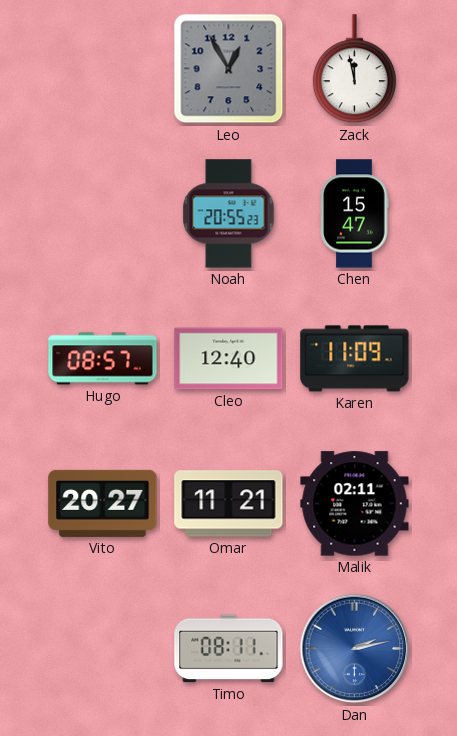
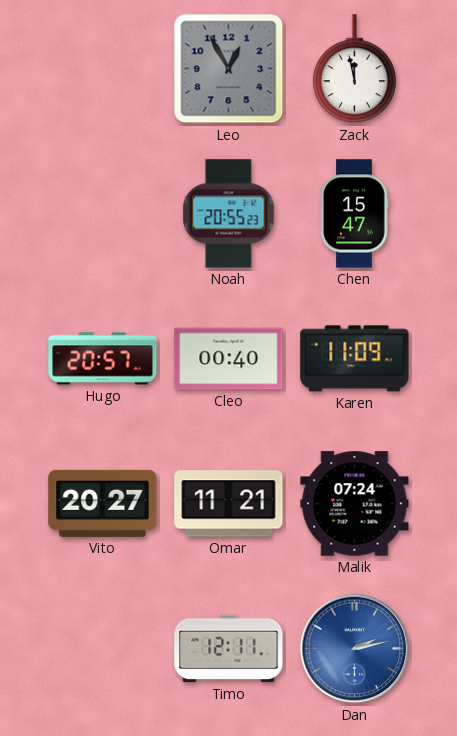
Hugo: 08:57 -> 20:57 (103, 359)
Cleo: 12:40 -> 00:40 (229, 359)
Malik: 02:11 -> 07:24 (355, 504)
Timo: 08:11 -> 12:11 (229, 649)
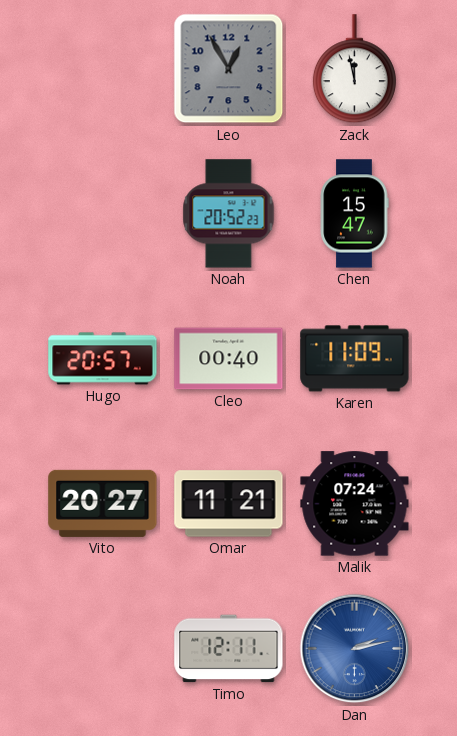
Noah: 20:55 -> 20:52 (229, 214)
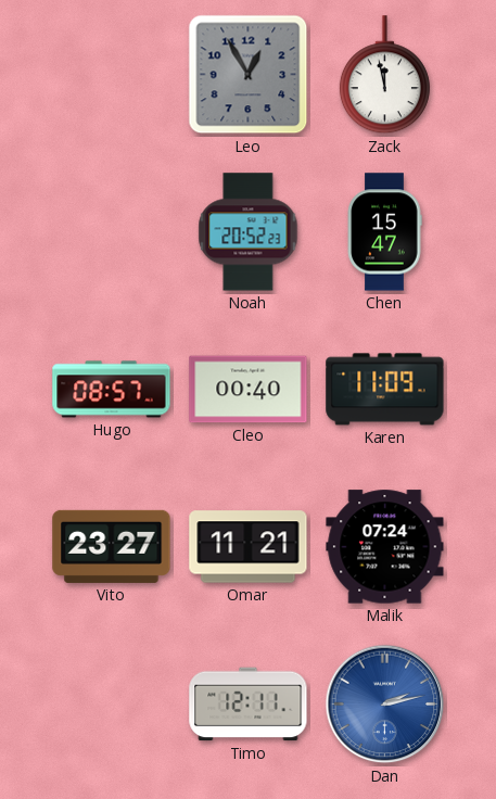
Hugo: 20:57 -> 08:57 (112, 390)
Vito: 20:27 -> 23:27 (112, 546)
